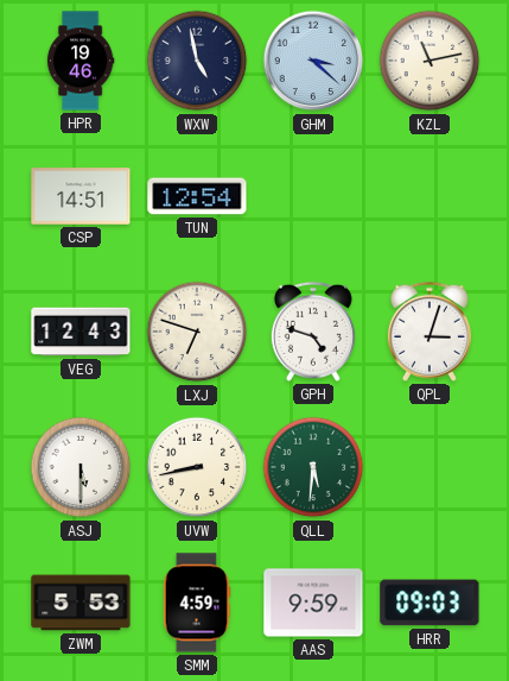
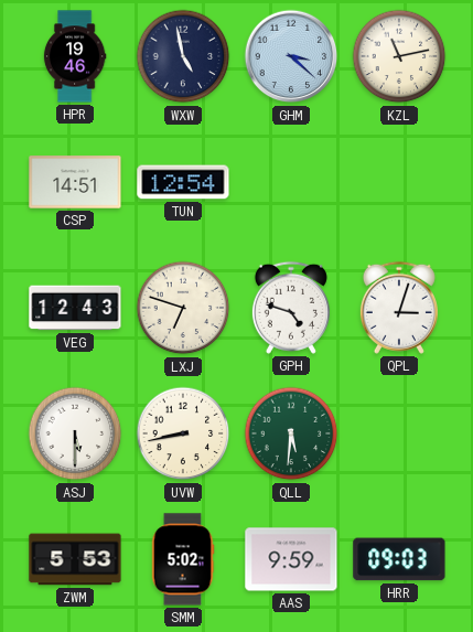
SMM: 4:59 -> 5:02 (183, 559)
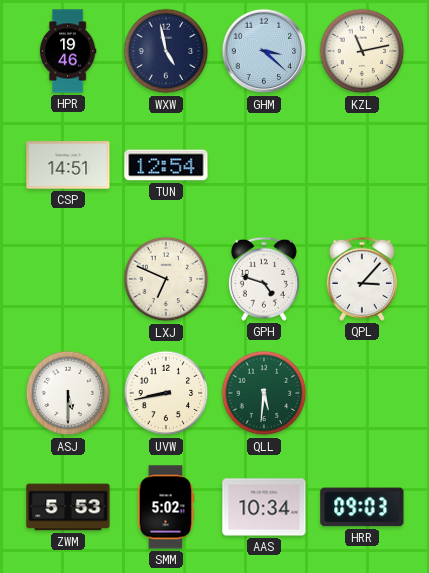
VEG: 12:43 -> none (75, 308)
LXJ: 6:48 -> 6:49 (166, 279)
QPL: 3:03 -> 3:07 (362, 279)
AAS: 9:59 -> 10:34 (264, 507)
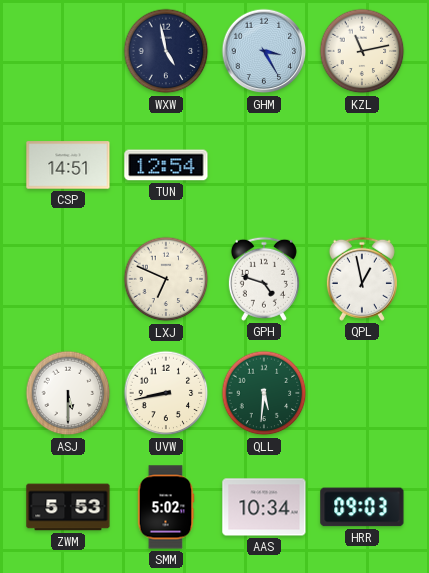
HPR: 19:46 -> none (68, 51)
GHM: 3:22 -> 3:25 (264, 51)
QPL: 3:07 -> 12:58 (362, 279)
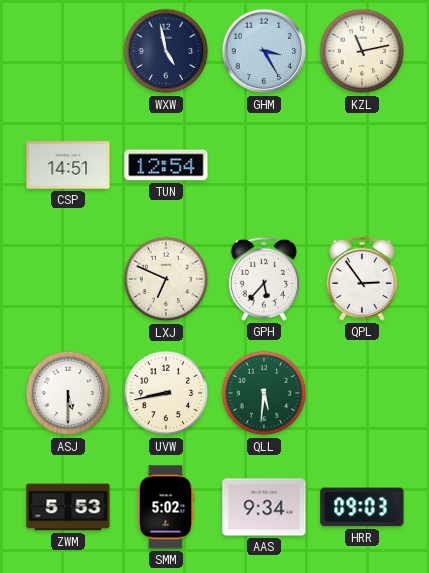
GPH: 4:48 -> 5:37 (264, 279)
QPL: 12:58 -> 2:54 (362, 279)
AAS: 10:34 -> 9:34 (264, 507)
